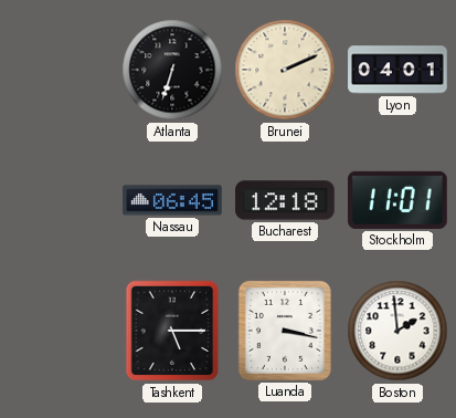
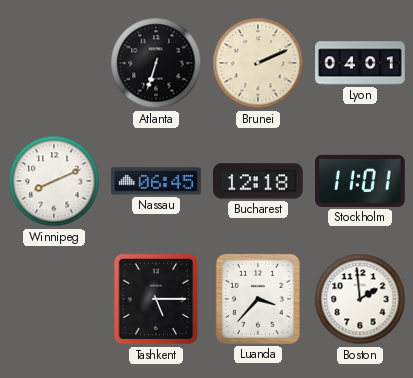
Winnipeg: none -> 8:11 (54, 181)
Luanda: 3:17 -> 3:37 (258, 299)
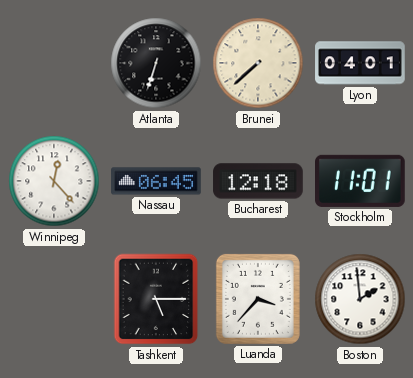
Brunei: 2:11 -> 7:38 (258, 63)
Winnipeg: 8:11 -> 12:23 (54, 181)
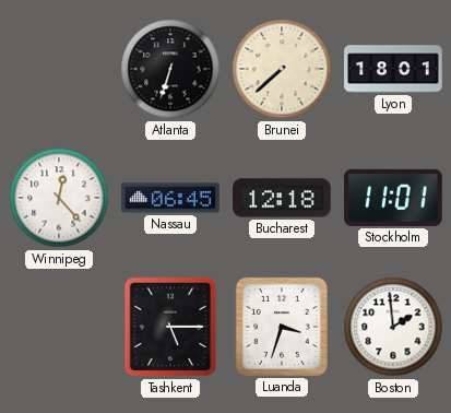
Lyon: 04:01 -> 18:01 (393, 69)
Luanda: 3:37 -> 3:33 (282, 327)
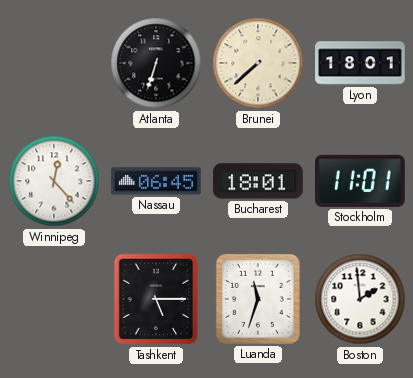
Bucharest: 12:18 -> 18:01 (258, 181)
Luanda: 3:33 -> 11:33 (258, 299)
